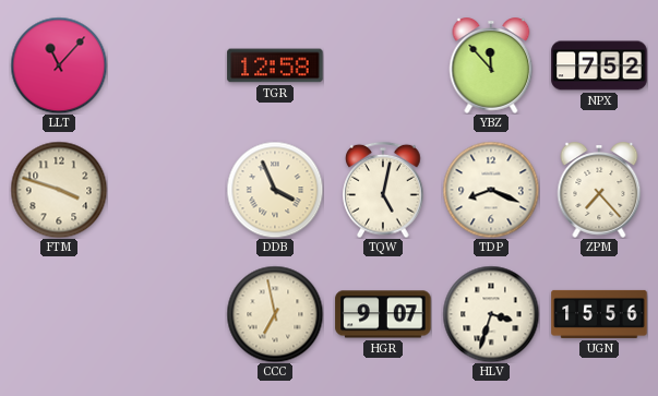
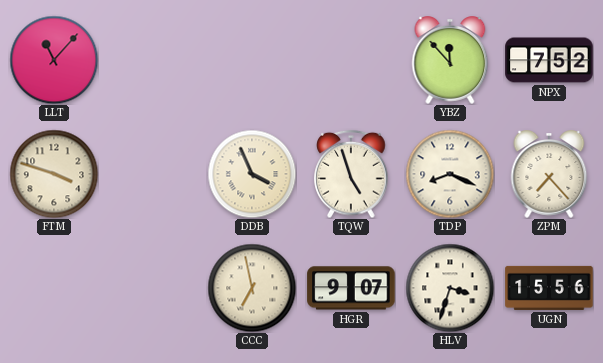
TGR: 12:58 -> none (275, 65)
TQW: 5:02 -> 4:57 (351, 174)
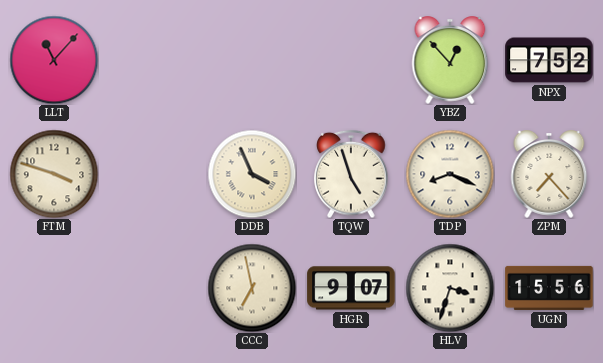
YBZ: 11:53 -> 12:53 (450, 60)
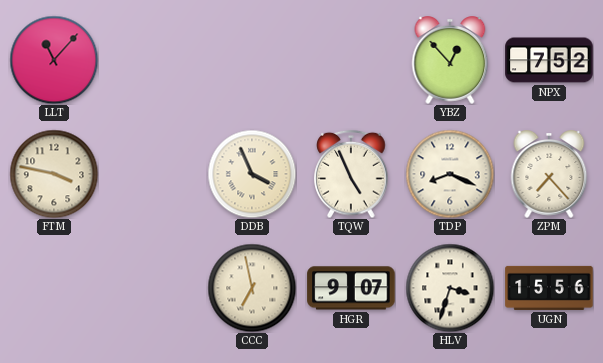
FTM: 3:48 -> 3:47 (54, 174)
TQW: 4:57 -> 4:56 (351, 174)
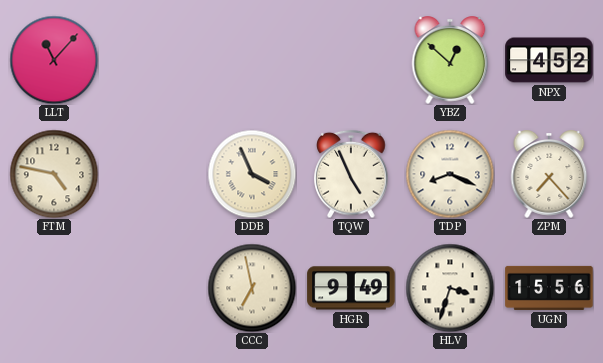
YBZ: 12:53 -> 12:52 (450, 60)
NPX: 7:52 -> 4:52 (549, 60)
FTM: 3:47 -> 4:47 (54, 174)
HGR: 9:07 -> 9:49 (351, 288)
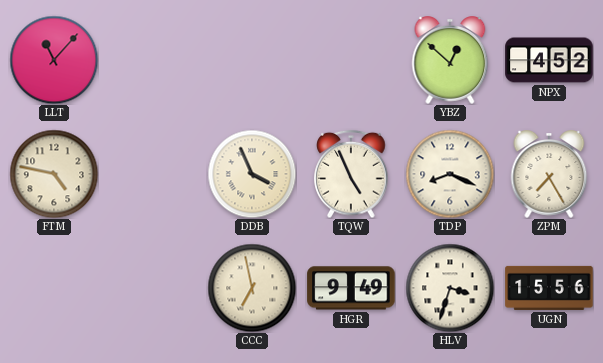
ZPM: 7:23 -> 7:25 (549, 174)
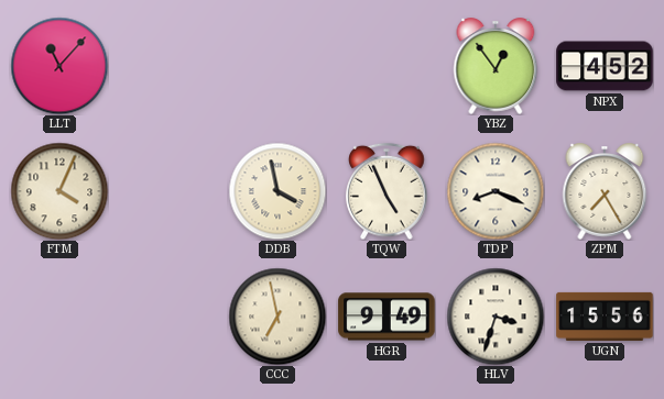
YBZ: 12:52 -> 12:54 (496, 66)
FTM: 4:47 -> 4:04 (59, 191)
DDB: 3:56 -> 3:58 (277, 191)
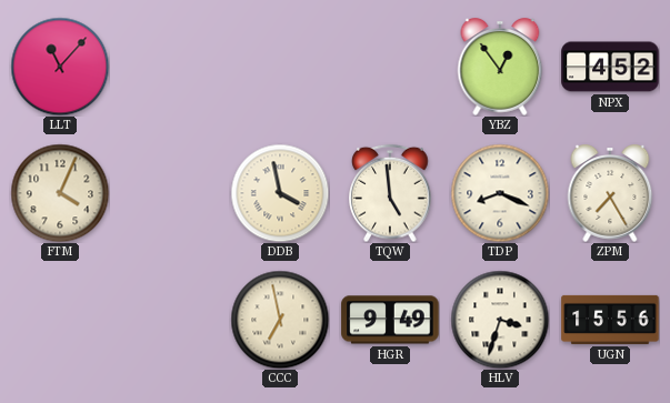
TQW: 4:56 -> 4:59 (390, 193)
